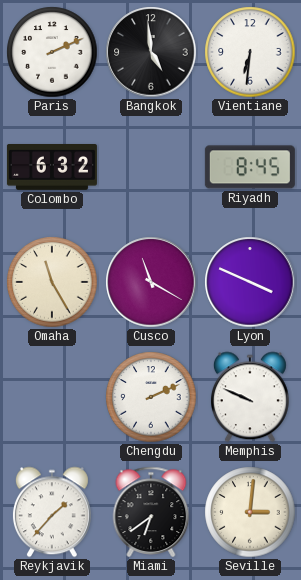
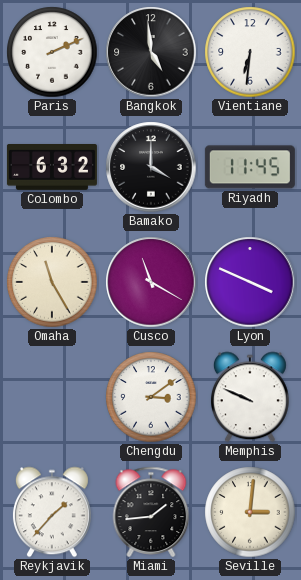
Bamako: none -> 4:00 (151, 167)
Riyadh: 8:45 -> 11:45 (250, 167)
Chengdu: 2:11 -> 3:09 (151, 397)
Miami: 6:39 -> 1:44 (151, 512)
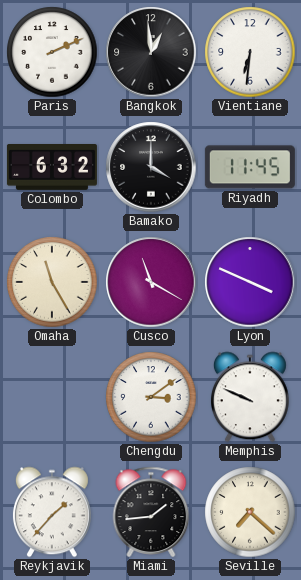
Bangkok: 4:59 -> 12:59 (151, 52)
Seville: 3:01 -> 7:22 (250, 512)
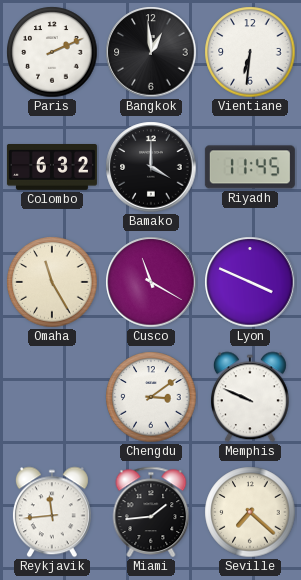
Reykjavik: 1:37 -> 11:44 (52, 512)
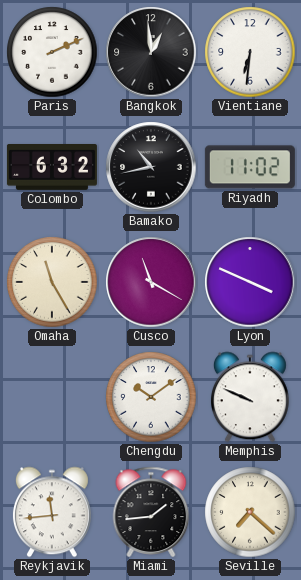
Bamako: 4:00 -> 10:43 (151, 167)
Riyadh: 11:45 -> 11:02 (250, 167)
Chengdu: 3:09 -> 10:09 (151, 397)
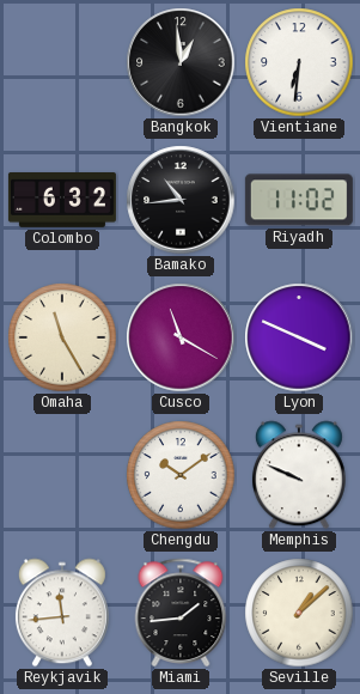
Paris: 2:11 -> none (52, 52)
Bamako: 10:43 -> 10:44 (181, 200)
Seville: 7:22 -> 1:08 (299, 613)
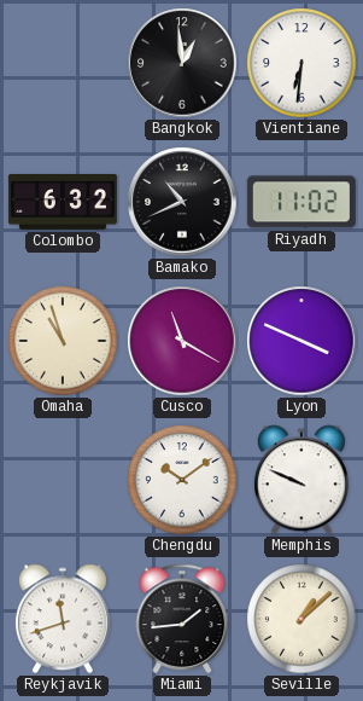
Bamako: 10:44 -> 10:41 (182, 202)
Omaha: 11:25 -> 10:57 (63, 341)
Reykjavik: 11:44 -> 11:42 (63, 619)
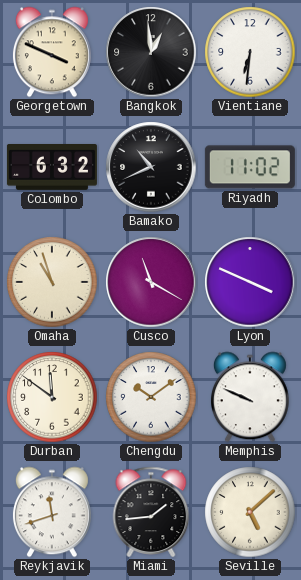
Georgetown: none -> 3:49 (52, 52)
Durban: none -> 11:51 (52, 397)
Seville: 1:08 -> 5:08 (250, 512)
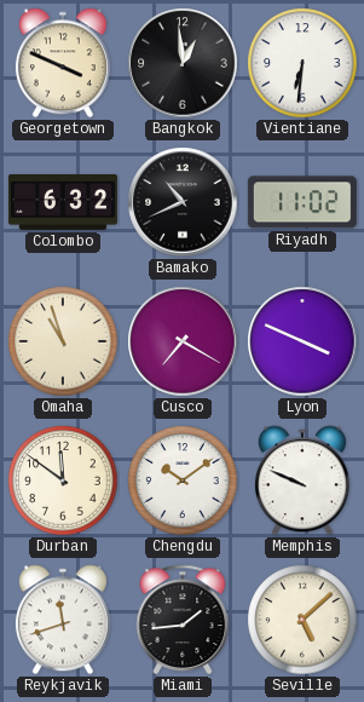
Cusco: 11:20 -> 7:20 (183, 341)
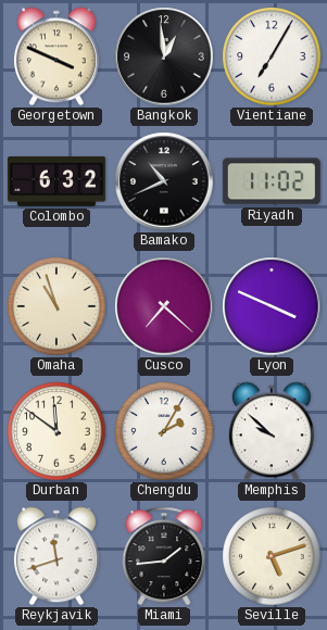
Vientiane: 6:31 -> 7:05 (272, 56)
Cusco: 7:20 -> 7:22 (164, 306)
Chengdu: 10:09 -> 2:05 (164, 431)
Memphis: 9:49 -> 9:52 (272, 431)
Seville: 5:08 -> 5:12 (272, 556)
